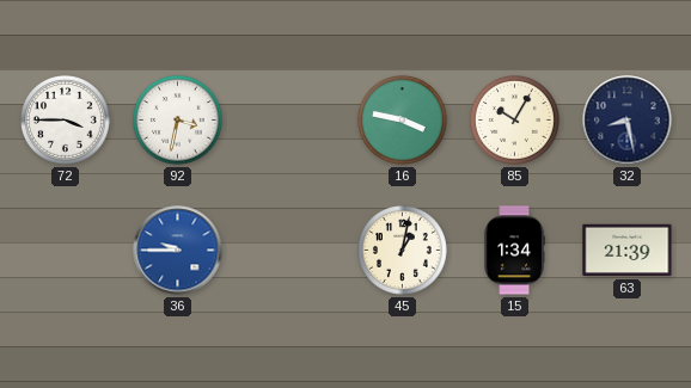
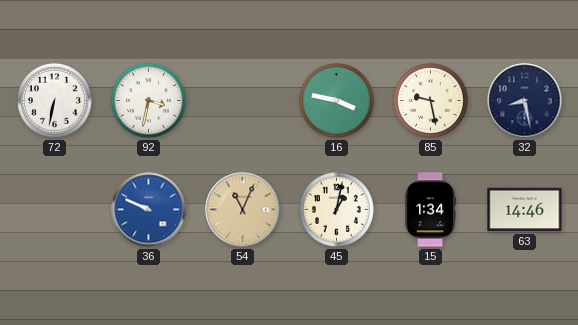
72: 3:45 -> 6:32 (55, 101)
85: 10:05 -> 9:28 (431, 101)
36: 9:45 -> 9:49 (149, 210)
54: none -> 11:04 (243, 210)
63: 21:39 -> 14:46 (525, 210)
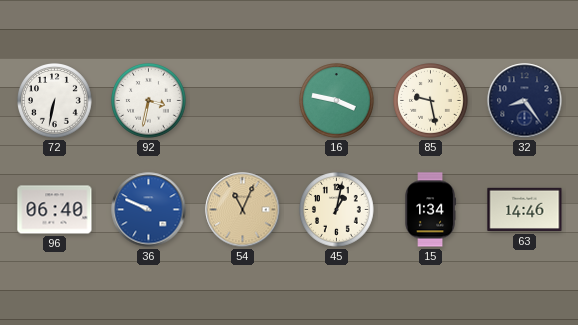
32: 8:28 -> 8:24 (525, 101)
96: none -> 06:40 (55, 210)
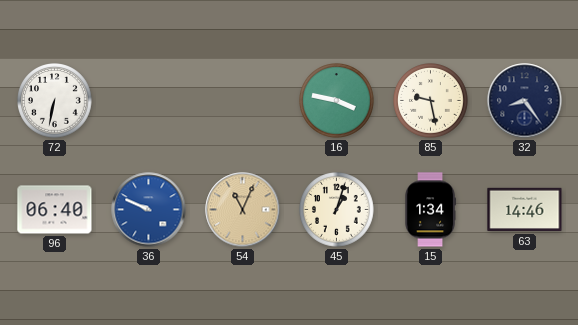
92: 3:32 -> none (149, 101)
45: 1:02 -> 1:03 (337, 210)
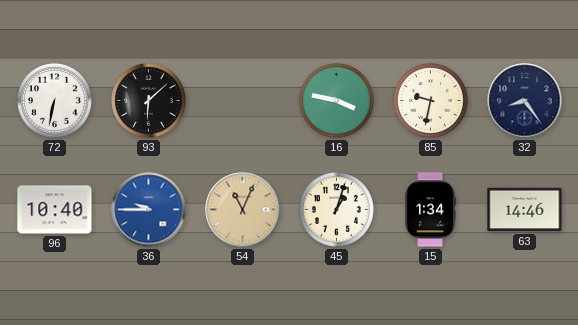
93: none -> 6:08 (149, 101)
85: 9:28 -> 9:32 (431, 101)
96: 06:40 -> 10:40 (55, 210)
36: 9:49 -> 9:45 (149, 210)
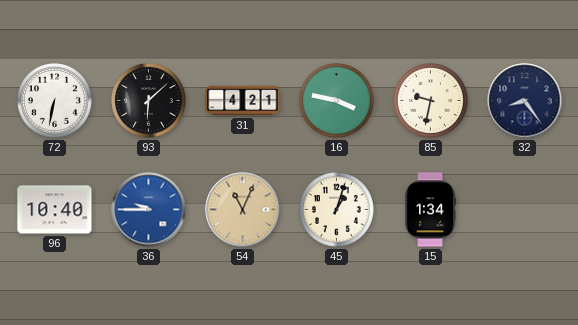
31: none -> 4:21 (243, 101)
63: 14:46 -> none (525, 210)
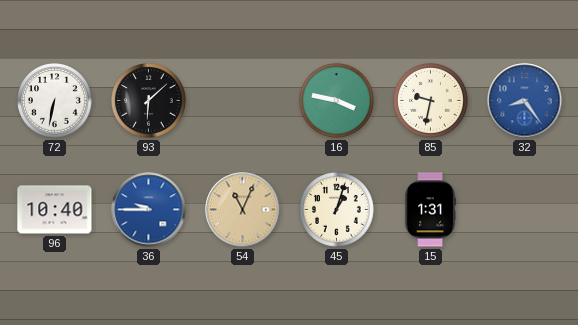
31: 4:21 -> none (243, 101)
32 dial: navy -> blue (525, 101)
15: 1:34 -> 1:31 (430, 210)
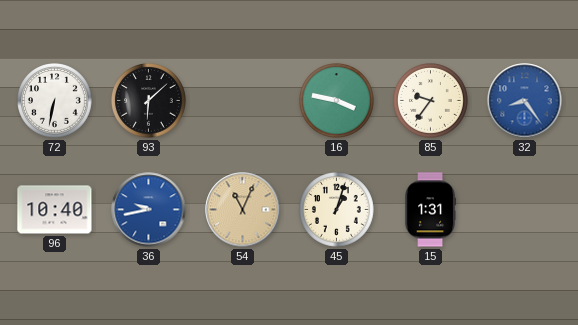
85: 9:32 -> 9:36 (431, 101)
36: 9:45 -> 9:43 (149, 210)
